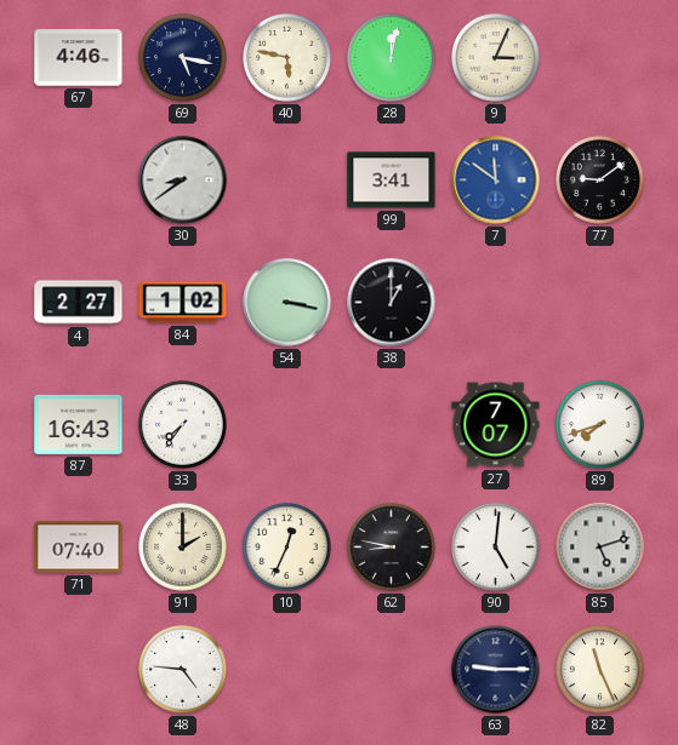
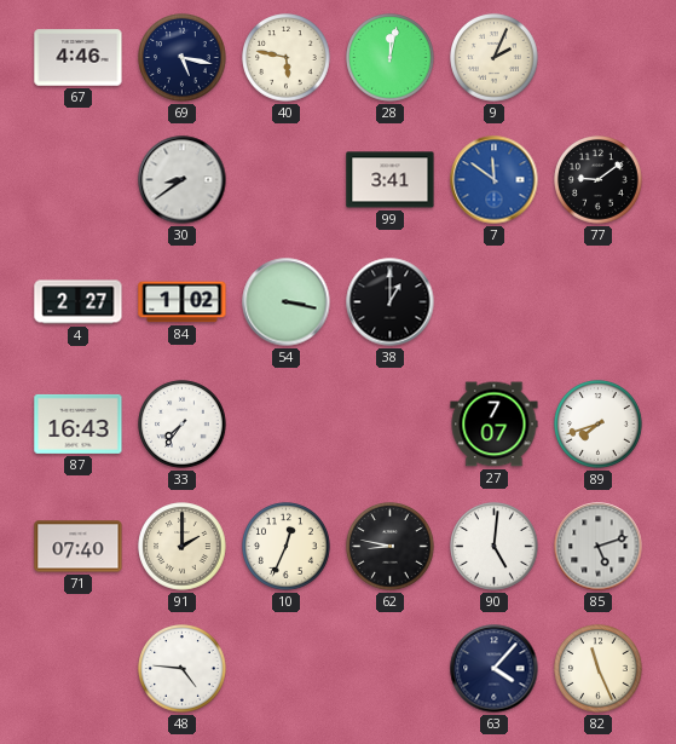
9: 3:04 -> 2:04 (495, 58)
63: 9:15 -> 4:07 (495, 669)
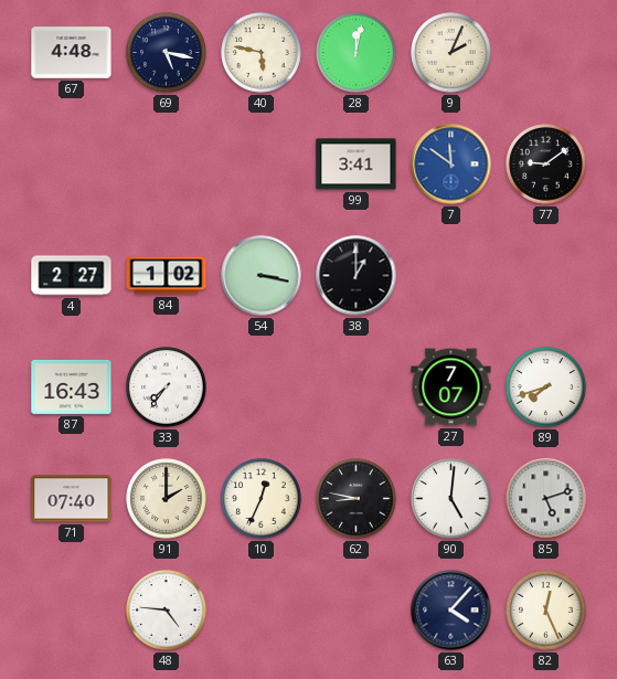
67: 4:46 -> 4:48 (72, 53)
30: 8:39 -> none (183, 180)
82: 11:26 -> 12:26 (546, 611)
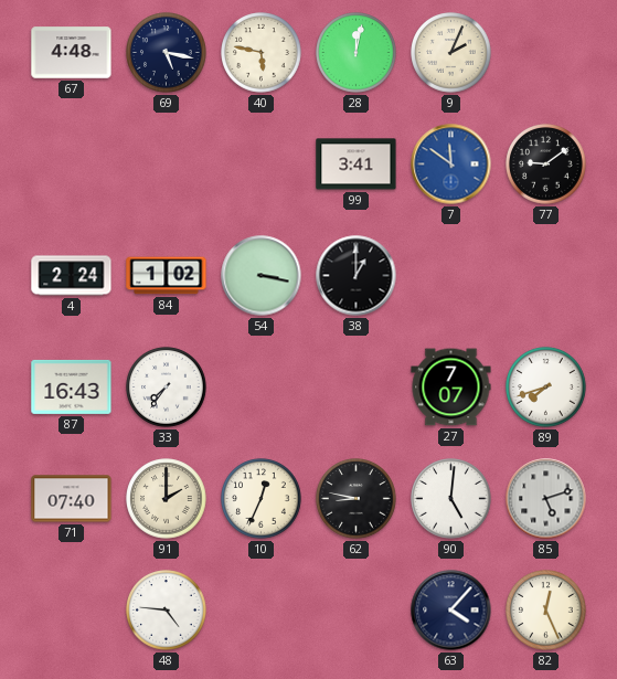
4: 2:27 -> 2:24 (72, 276)
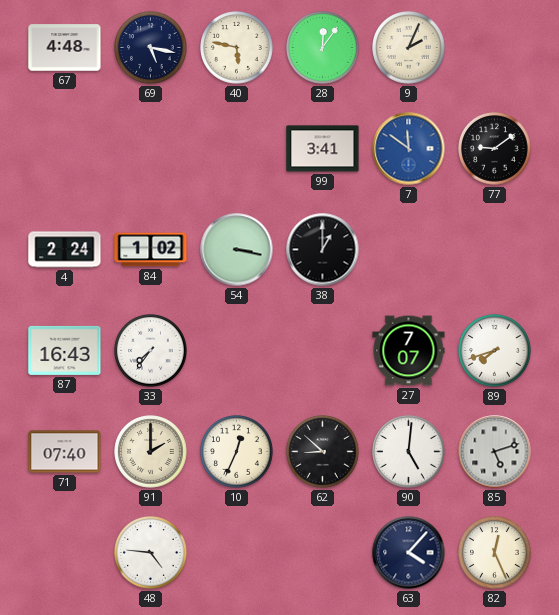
28: 12:02 -> 12:06 (323, 48)
62: 8:47 -> 8:52 (323, 452)
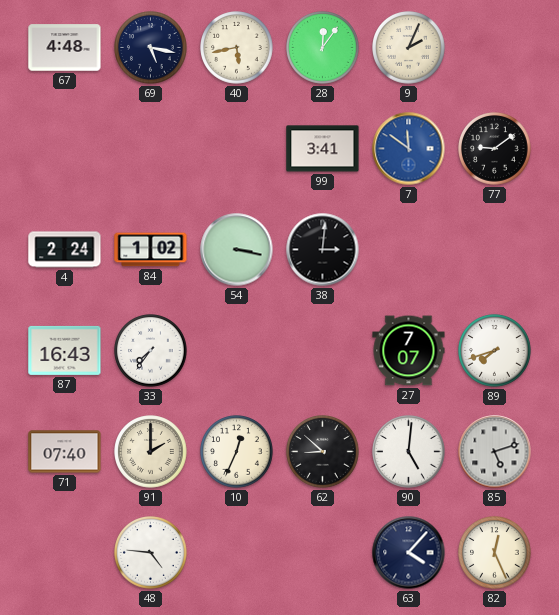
40: 5:47 -> 5:43 (237, 48)
38: 1:00 -> 3:01 (323, 250)
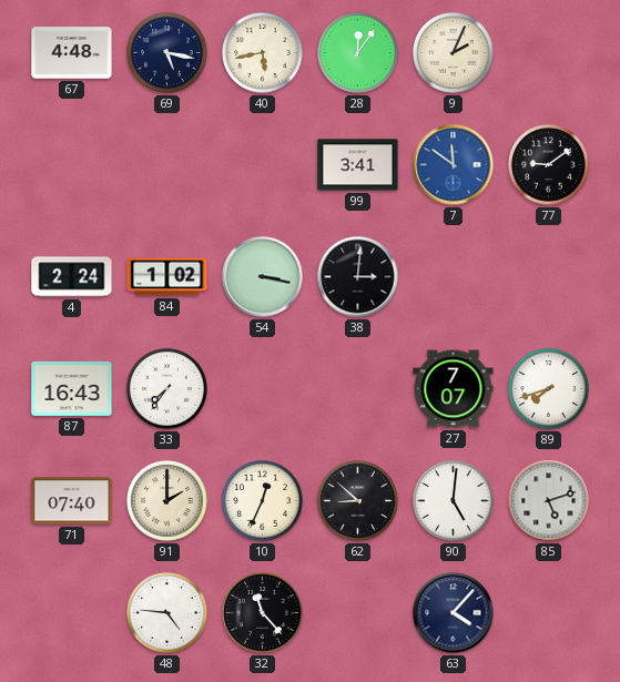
32: none -> 11:23 (263, 613)
82: 12:26 -> none (495, 553)
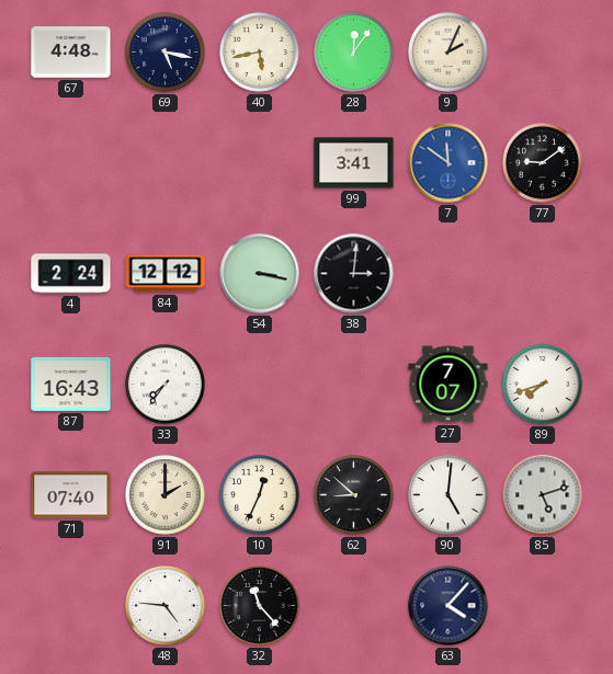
84: 1:02 -> 12:12 (166, 274)
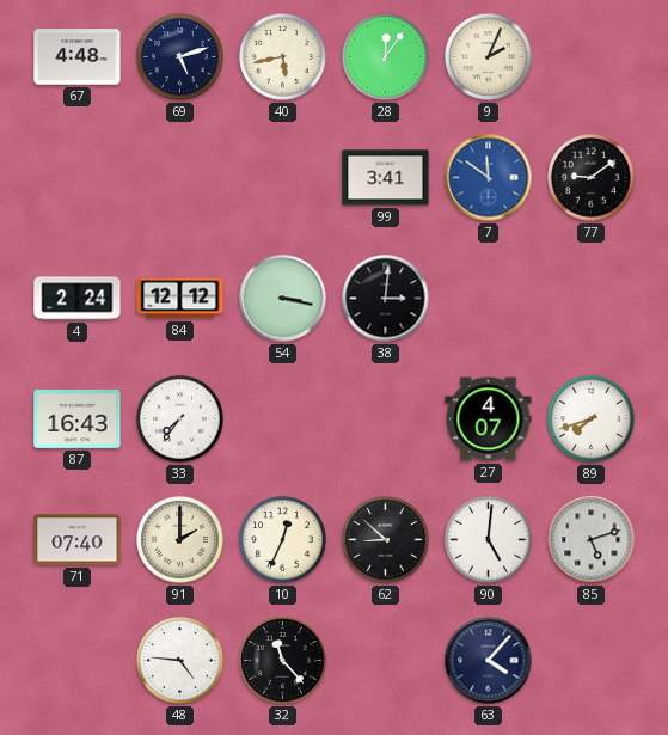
69: 5:17 -> 5:12 (180, 57)
27: 7:07 -> 4:07 (489, 419)
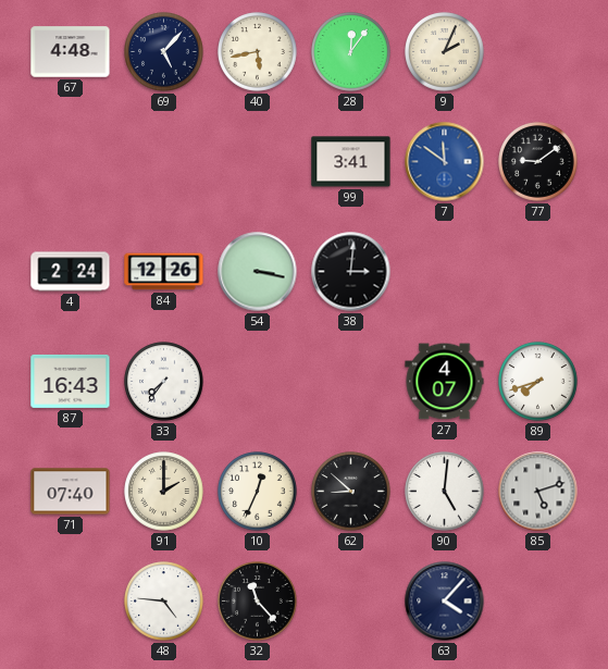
69: 5:12 -> 5:07 (164, 52)
84: 12:12 -> 12:26 (164, 272)
